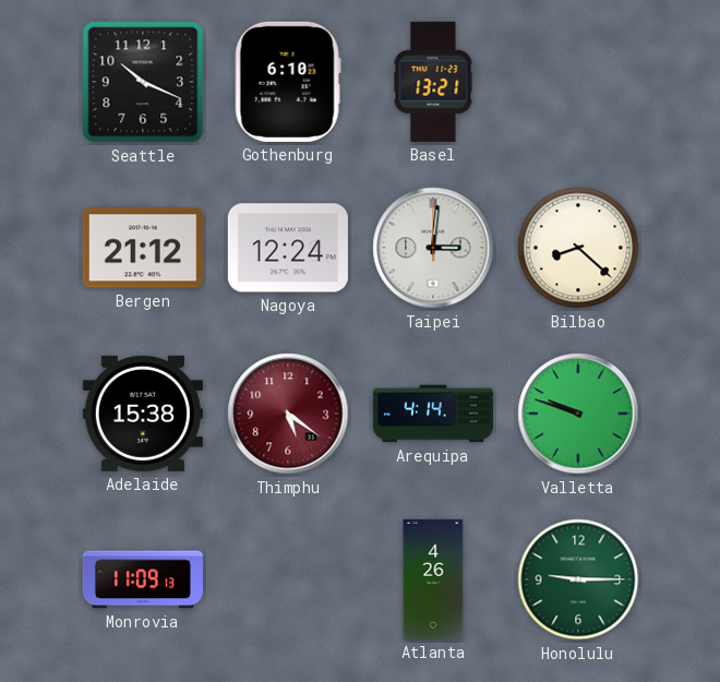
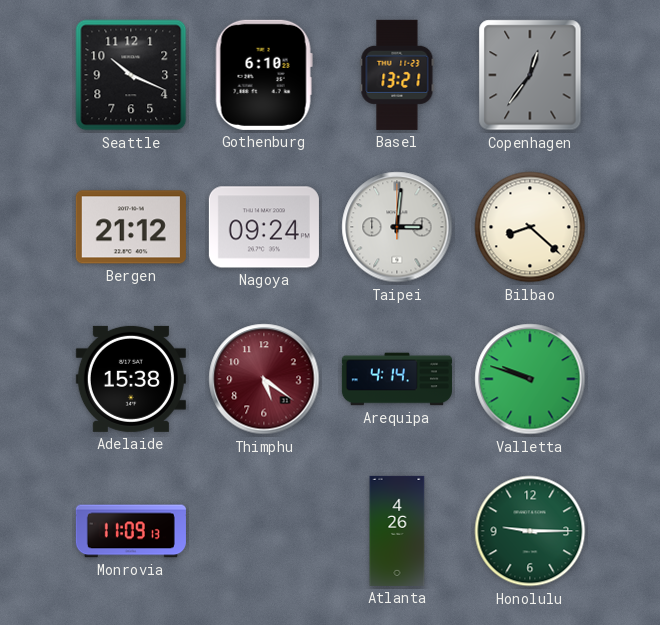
Copenhagen: none -> 12:36 (530, 75)
Nagoya: 12:24 -> 09:24 (264, 227)
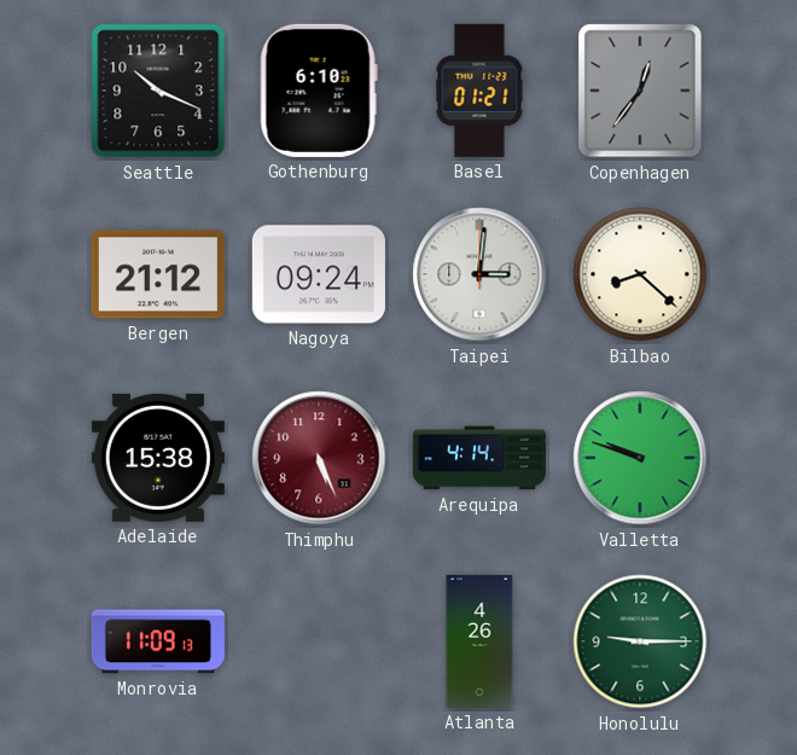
Basel: 13:21 -> 01:21 (479, 91)
Thimphu: 5:21 -> 5:26 (319, 458)
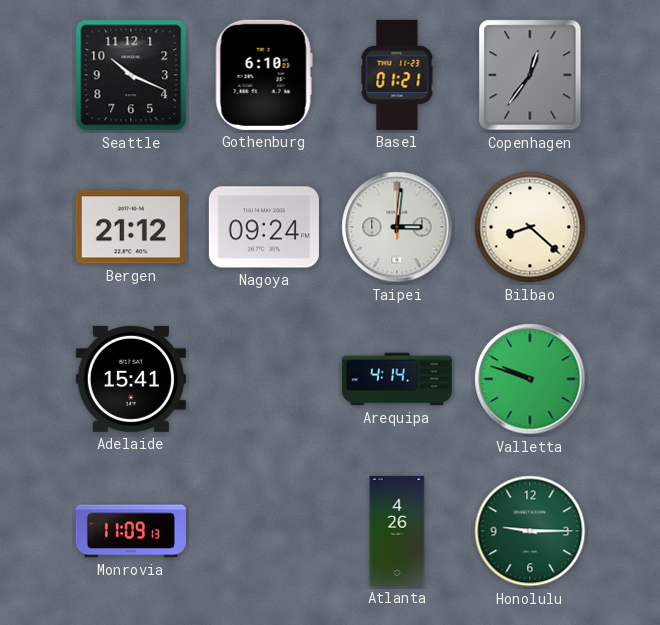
Adelaide: 15:38 -> 15:41 (131, 379)
Thimphu: 5:26 -> none (319, 458)
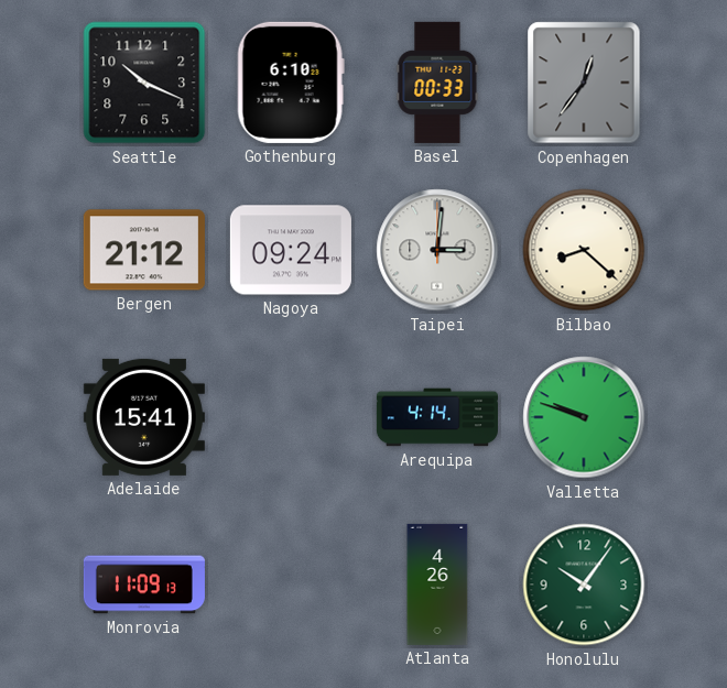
Basel: 01:21 -> 00:33 (437, 83)
Honolulu: 9:15 -> 10:06 (584, 585)
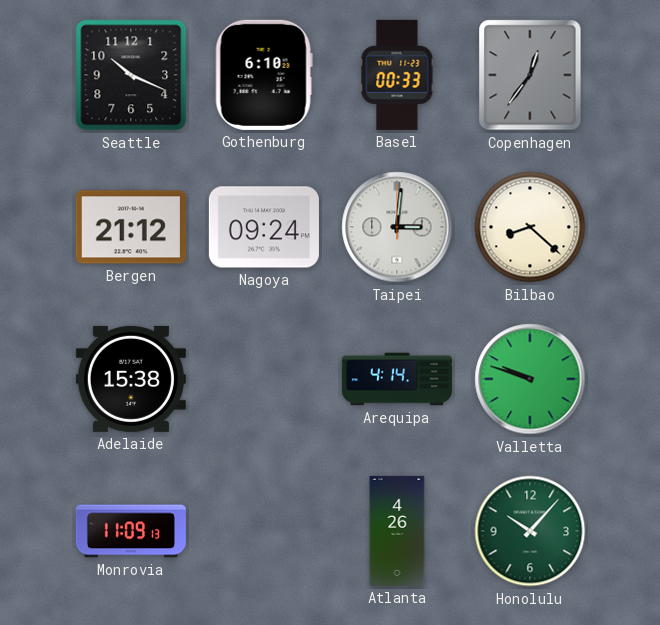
Adelaide: 15:41 -> 15:38 (131, 379)
Honolulu: 10:06 -> 10:07 (530, 531)
